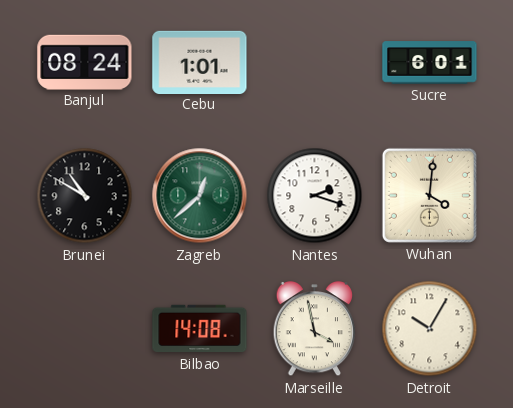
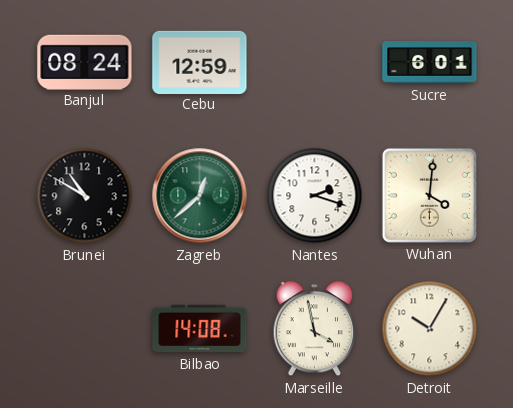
Cebu: 1:01 -> 12:59 (200, 62)
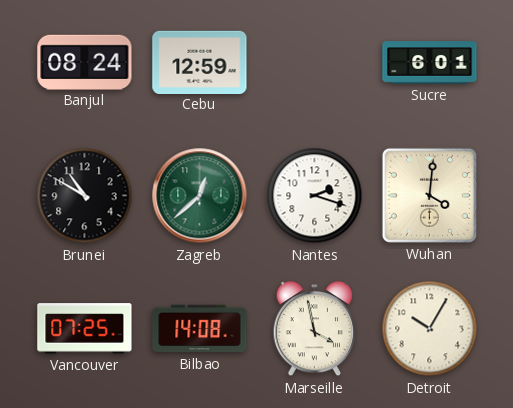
Vancouver: none -> 07:25 (85, 329)
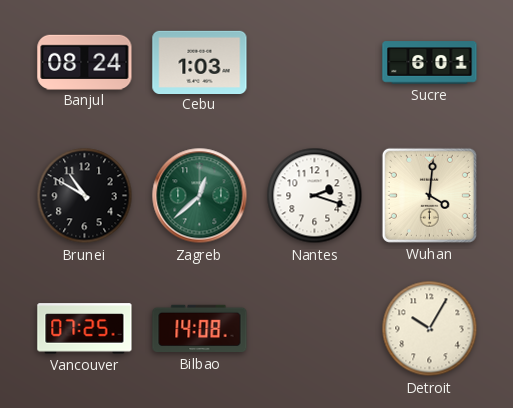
Cebu: 12:59 -> 1:03 (200, 62)
Marseille: 3:58 -> none (315, 329)
